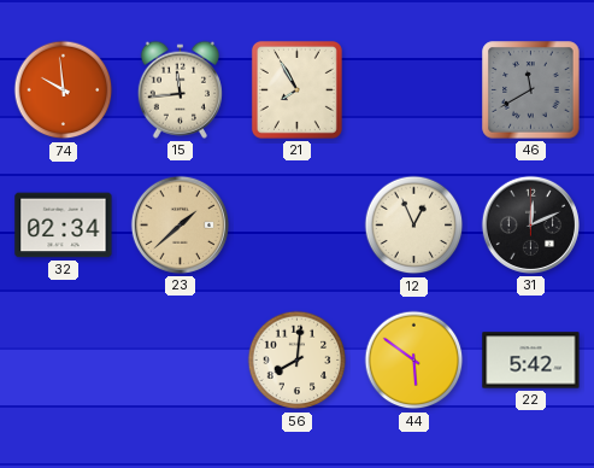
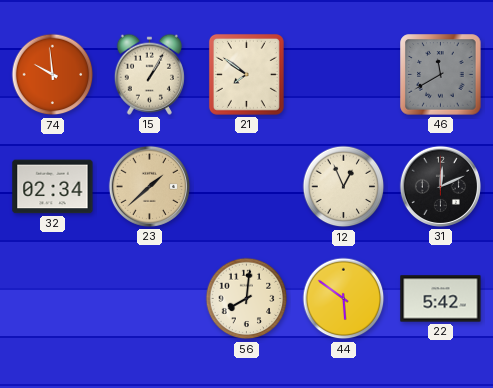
15: 11:44 -> 1:05 (149, 74)
21: 7:55 -> 7:51 (246, 74)
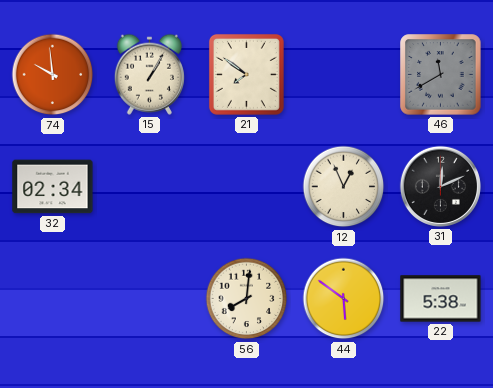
23: 1:38 -> none (149, 186)
22: 5:42 -> 5:38 (441, 299)
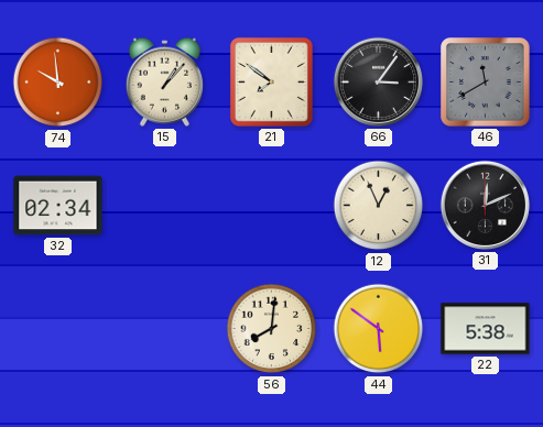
15: 1:05 -> 1:07 (164, 81)
66: none -> 3:06 (378, 81)
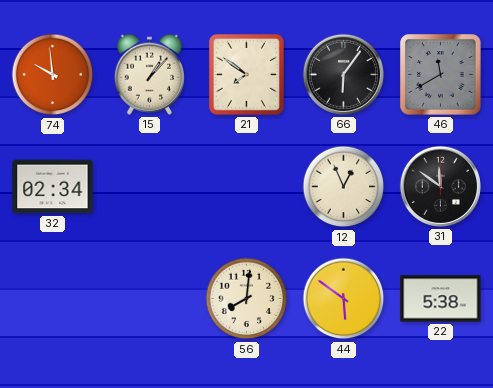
66: 3:06 -> 6:06 (343, 74)
31: 12:11 -> 11:51 (440, 186)
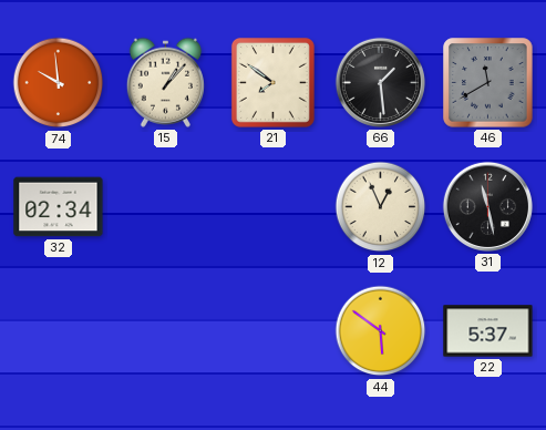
66: 6:06 -> 1:29 (380, 82)
31: 11:51 -> 11:28 (487, 206)
56: 8:01 -> none (247, 299)
22: 5:38 -> 5:37 (488, 331)
